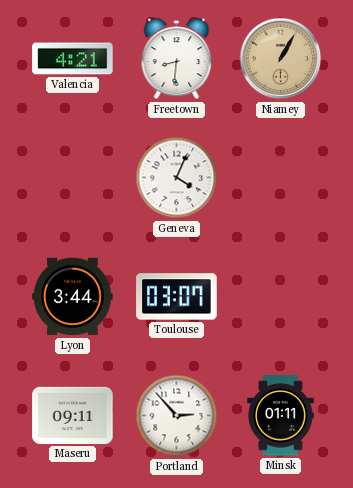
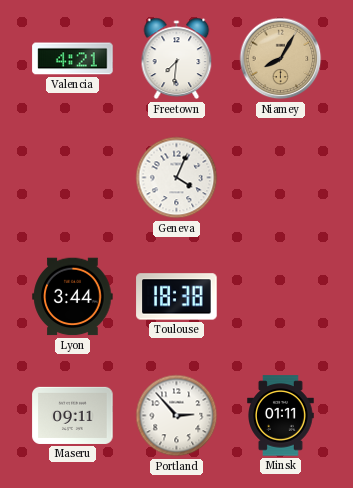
Freetown: 8:31 -> 7:31 (177, 59)
Niamey: 1:05 -> 8:05 (281, 59)
Toulouse: 03:07 -> 18:38 (177, 297)
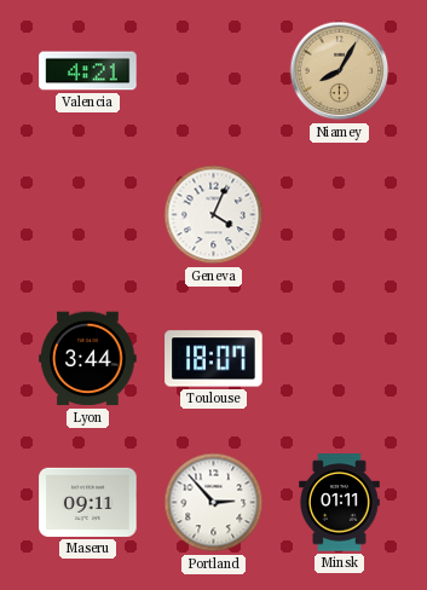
Freetown: 7:31 -> none (177, 59)
Toulouse: 18:38 -> 18:07 (214, 359)
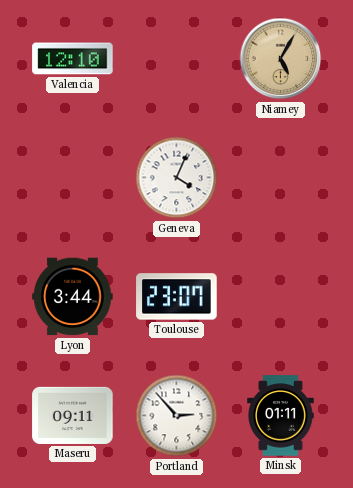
Valencia: 4:21 -> 12:10 (73, 59)
Niamey: 8:05 -> 5:05 (281, 59)
Toulouse: 18:07 -> 23:07 (177, 297)
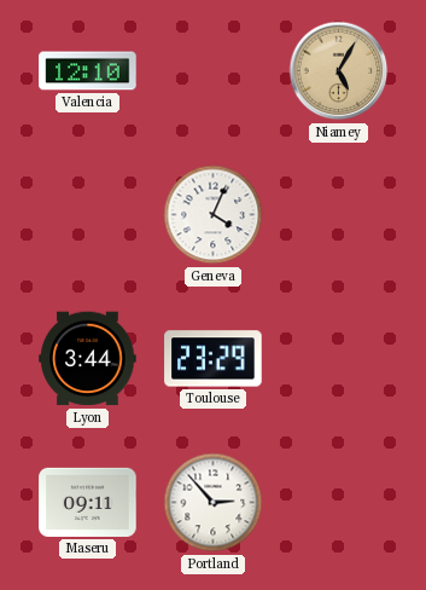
Toulouse: 23:07 -> 23:29 (214, 359)
Minsk: 01:11 -> none (281, 416)
